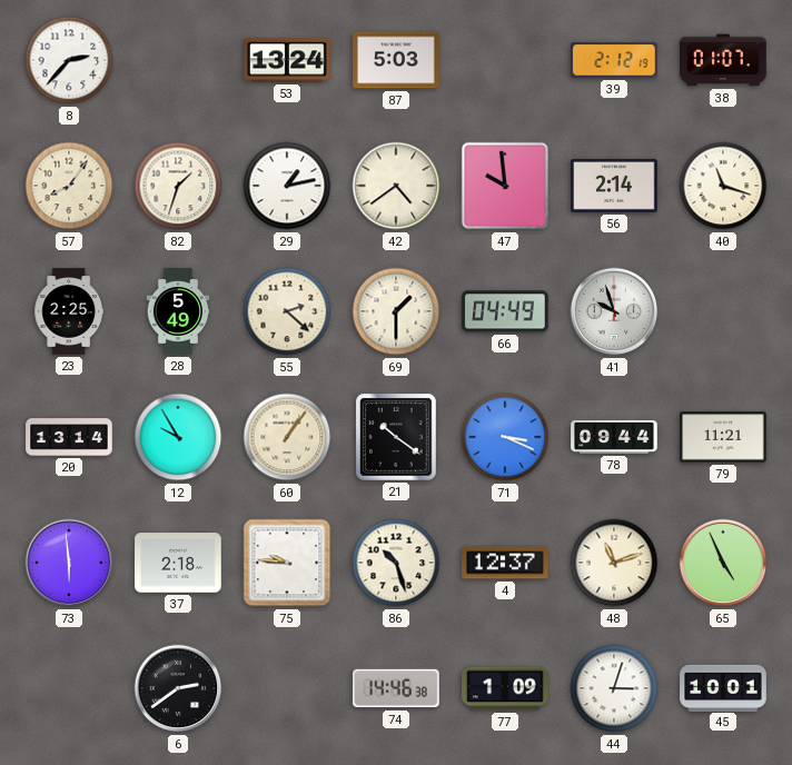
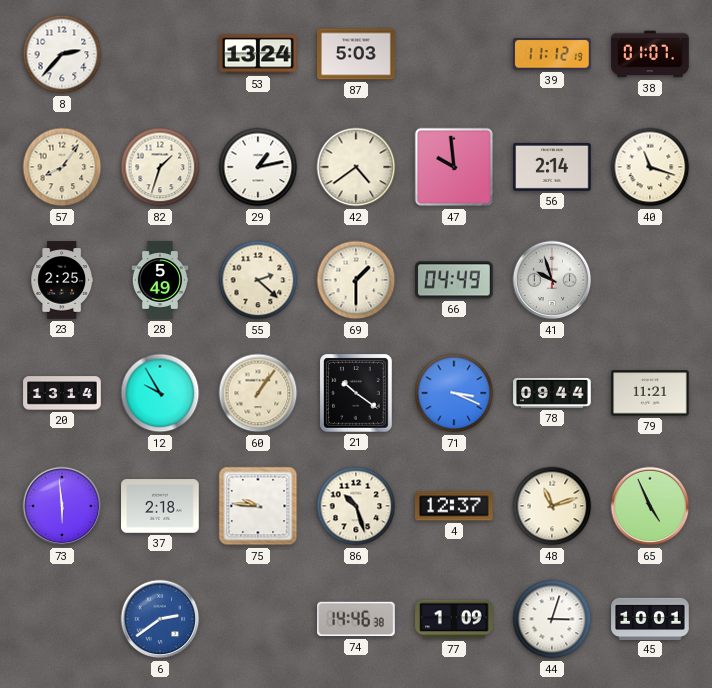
39: 2:12 -> 11:12 (552, 54)
6 dial: black -> blue (160, 619)
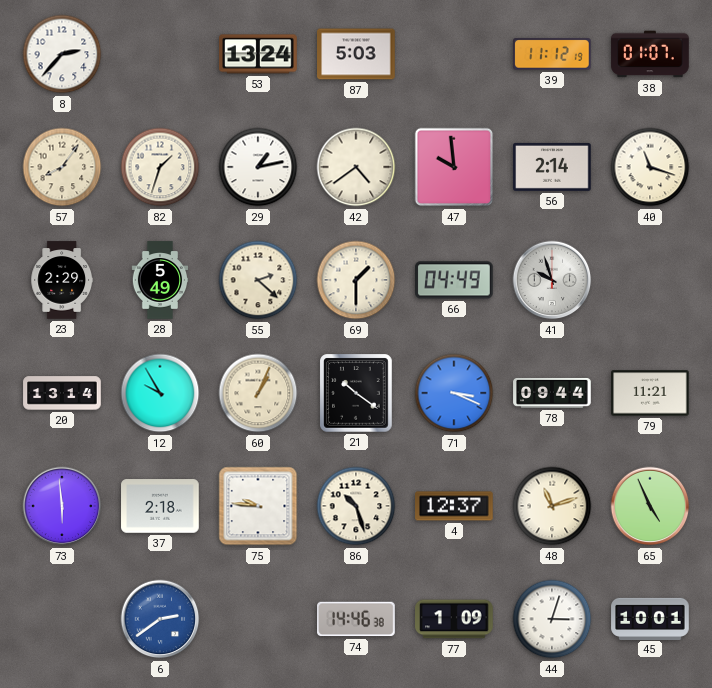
23: 2:25 -> 2:29 (61, 280)
60: 1:06 -> 1:04 (258, 393)
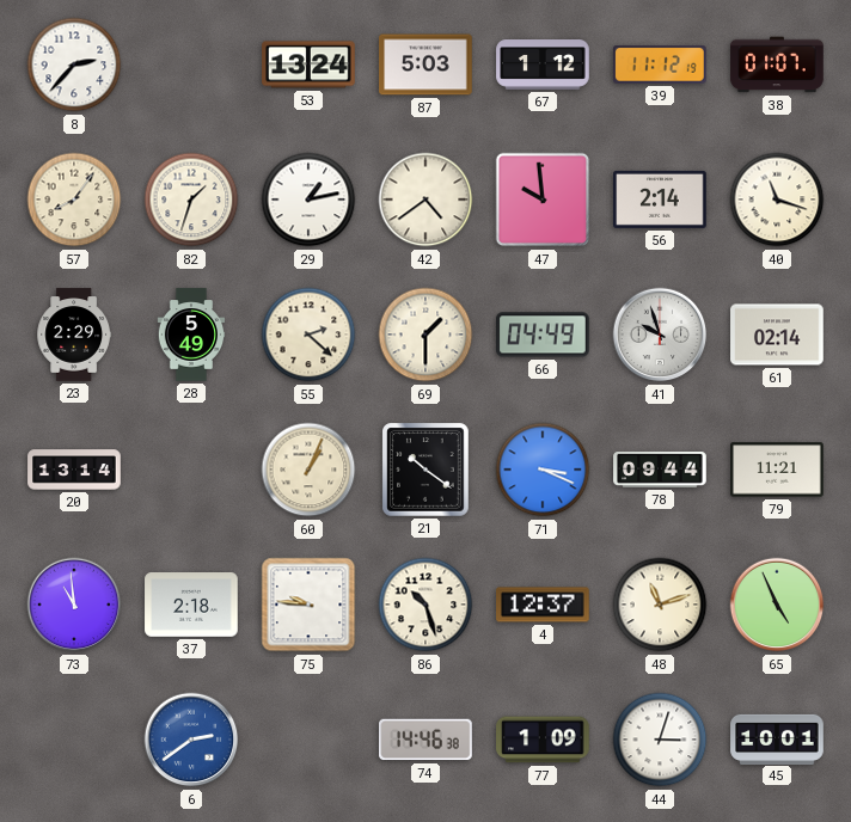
67: none -> 1:12 (543, 65)
61: none -> 02:14 (777, 335)
12: 9:55 -> none (160, 393)
73: 5:59 -> 10:59 (74, 605)
